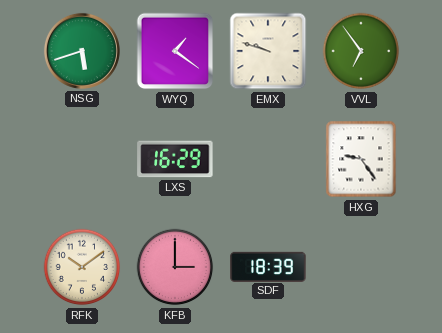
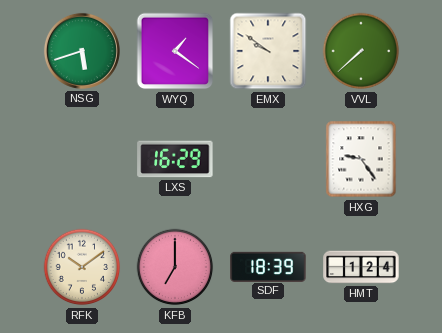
EMX: 9:48 -> 9:51 (268, 51)
VVL: 6:54 -> 7:38 (361, 51)
KFB: 3:00 -> 7:00 (175, 267)
HMT: none -> 1:24 (361, 267)
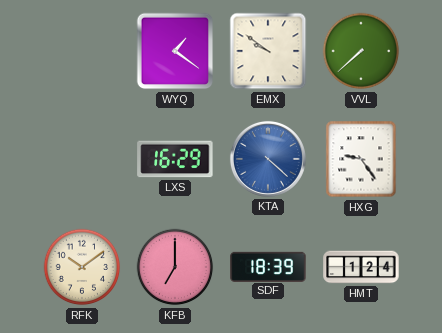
NSG: 5:42 -> none (82, 51)
KTA: none -> 4:22 (268, 159)
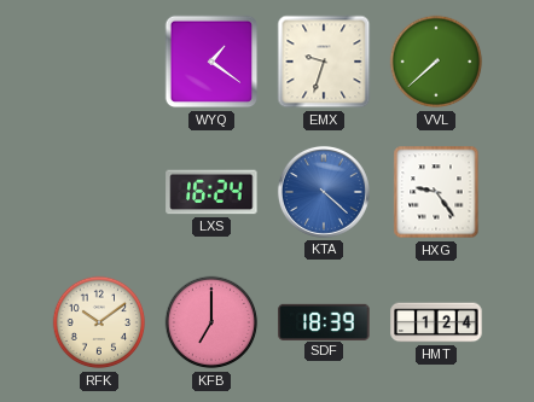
EMX: 9:51 -> 9:33 (324, 62)
LXS: 16:29 -> 16:24 (211, 192)
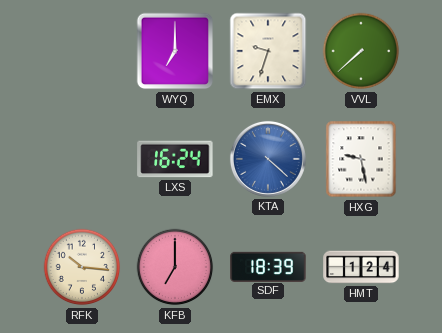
WYQ: 1:21 -> 7:00 (175, 51)
HXG: 9:24 -> 9:28 (361, 159)
RFK: 10:09 -> 10:16 (82, 267)
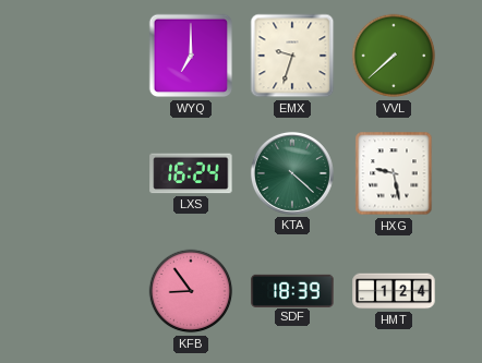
KTA dial: blue -> green (292, 173)
RFK: 10:16 -> none (82, 267)
KFB: 7:00 -> 8:54 (191, 291)
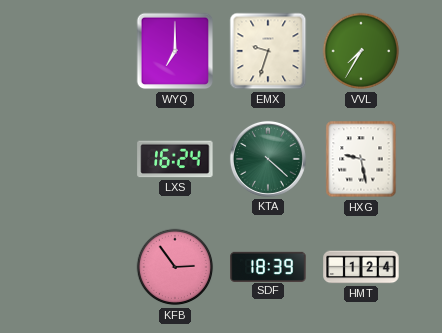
VVL: 7:38 -> 7:35 (361, 51)
KFB: 8:54 -> 2:54 (175, 267)
